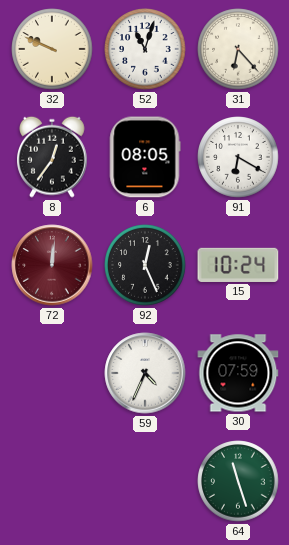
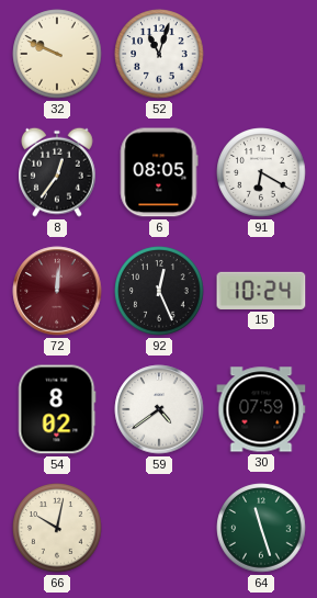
31: 6:23 -> none (238, 49)
54: none -> 8:02 (57, 409)
59: 4:34 -> 4:39 (159, 409)
66: none -> 10:02 (57, 528)
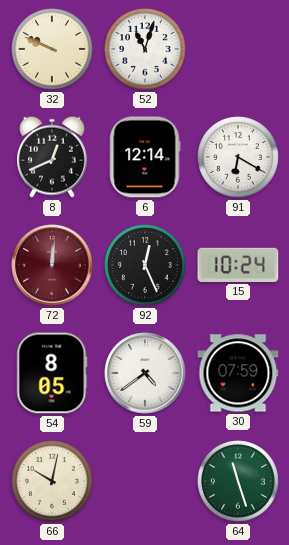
8: 12:36 -> 12:41 (53, 157)
6: 08:05 -> 12:14 (145, 157)
54: 8:02 -> 8:05 (52, 373)
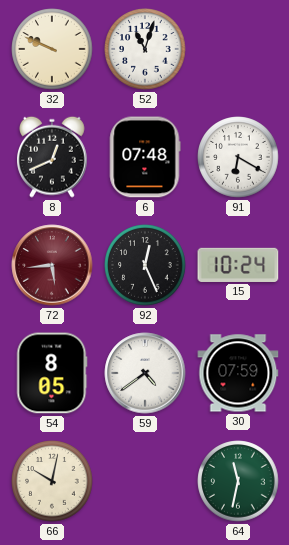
6: 12:14 -> 07:48 (145, 157)
72: 12:01 -> 5:44 (52, 265)
64: 11:27 -> 11:32 (238, 481)
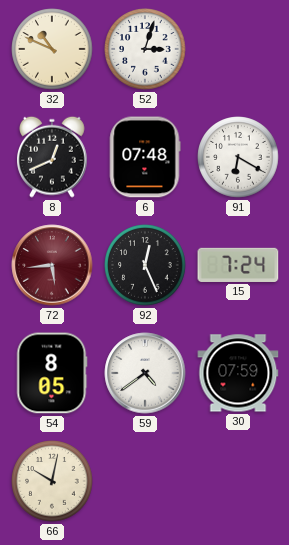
32: 9:49 -> 10:49 (52, 49)
52: 11:03 -> 3:03 (145, 49)
15: 10:24 -> 7:24 (238, 265)
64: 11:32 -> none (238, 481)
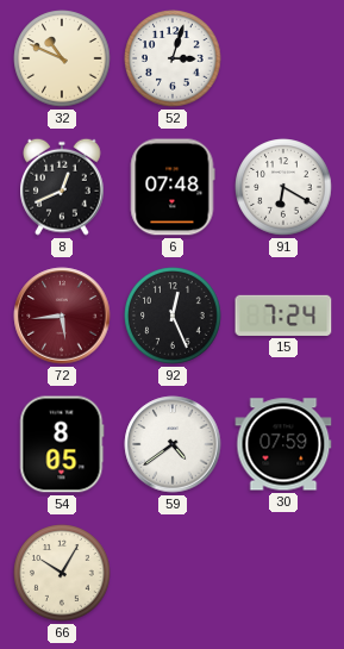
66: 10:02 -> 10:05 (62, 573)
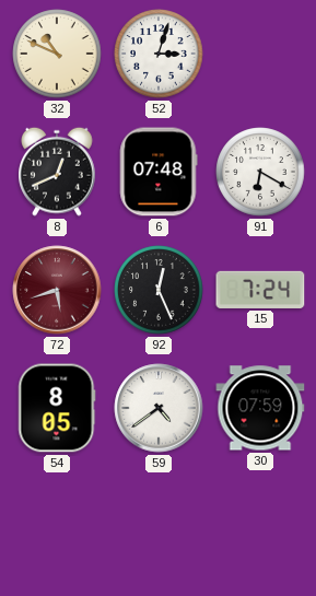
72: 5:44 -> 5:42 (57, 290)
66: 10:05 -> none (62, 573)
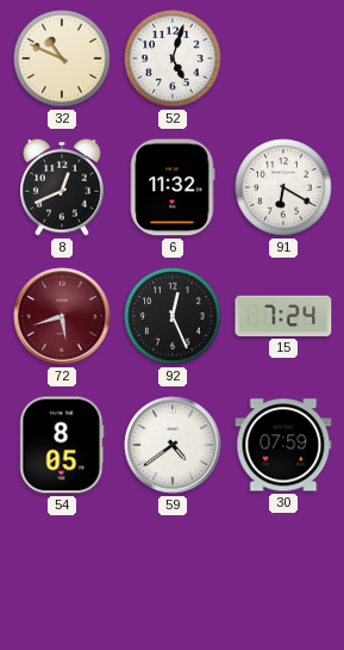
52: 3:03 -> 5:03 (173, 58)
6: 07:48 -> 11:32 (173, 187)
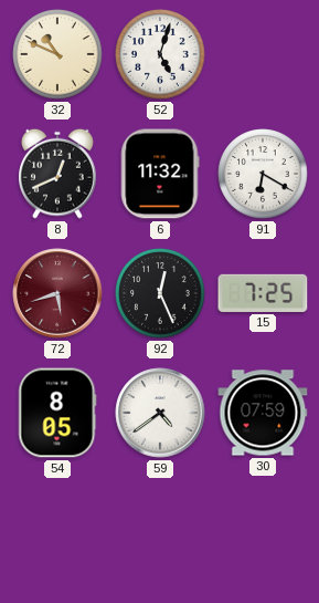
15: 7:24 -> 7:25 (263, 293)
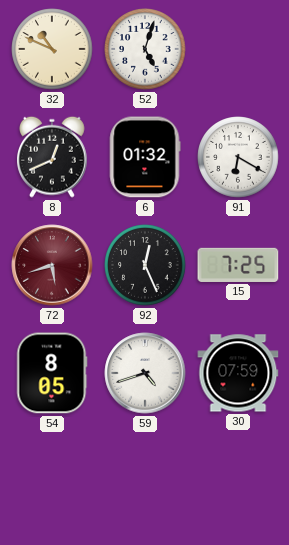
6: 11:32 -> 01:32 (145, 157)
59: 4:39 -> 4:42 (145, 373)
